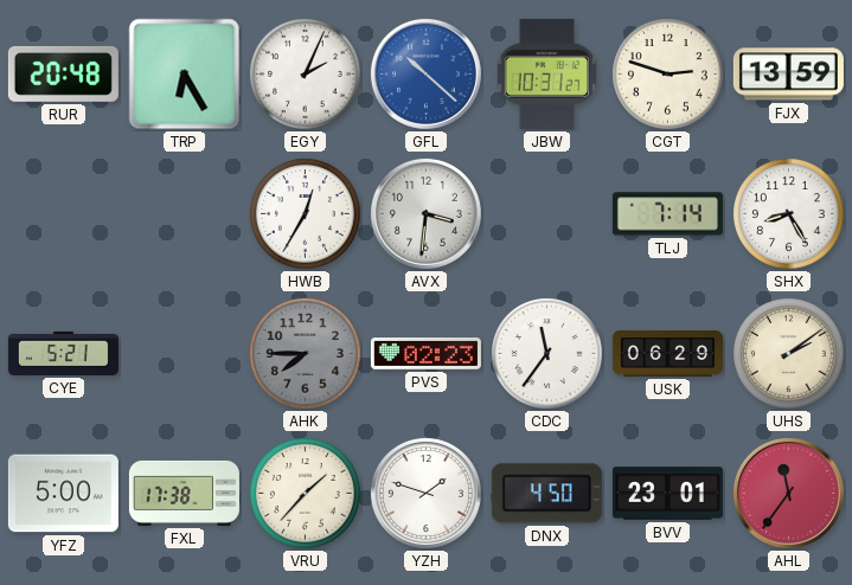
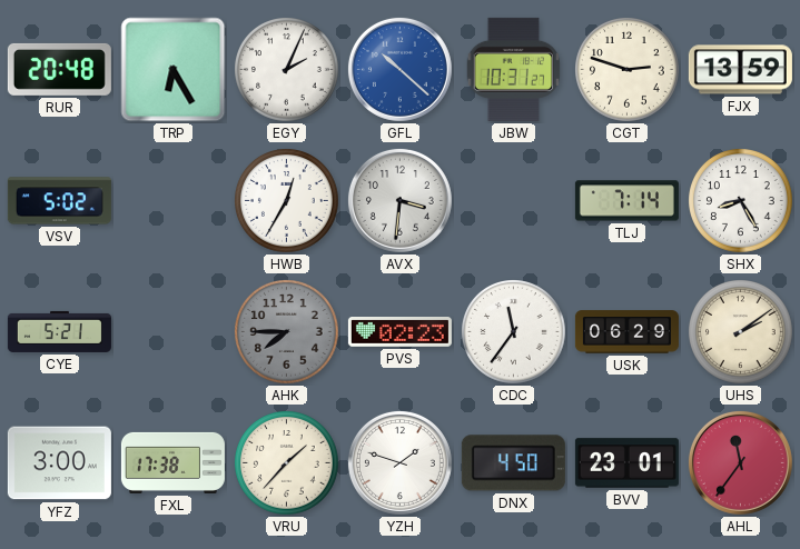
VSV: none -> 5:02 (59, 201)
YFZ: 5:00 -> 3:00 (59, 463)
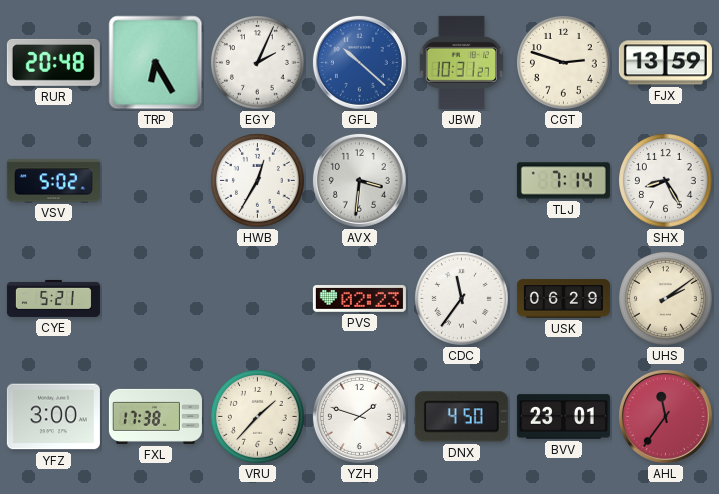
AHK: 7:45 -> none (287, 332)
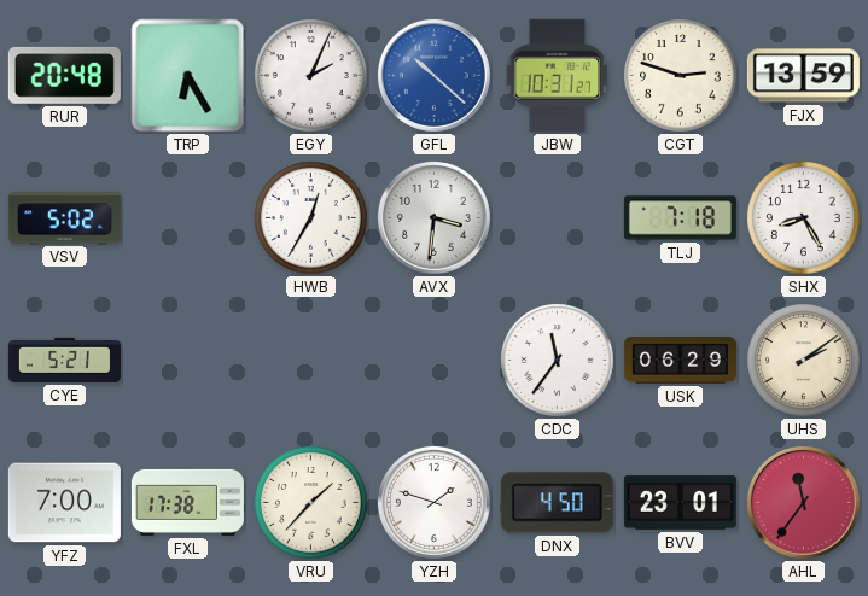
TLJ: 7:14 -> 7:18 (680, 218)
PVS: 02:23 -> none (359, 299)
YFZ: 3:00 -> 7:00 (64, 503)
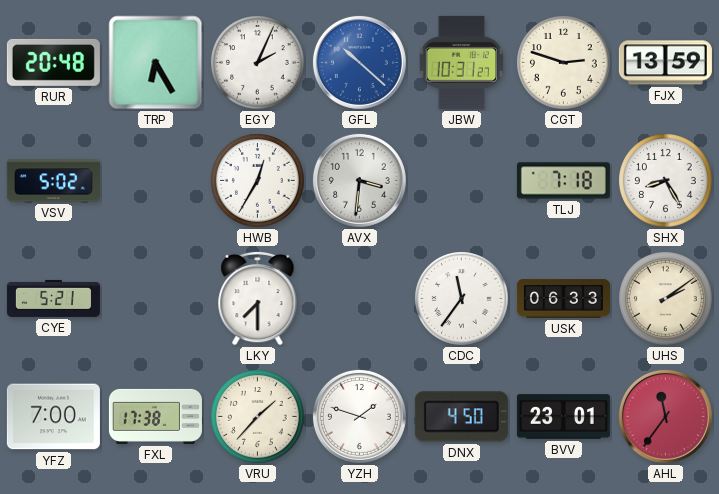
LKY: none -> 7:30 (258, 298)
USK: 06:29 -> 06:33 (563, 299)
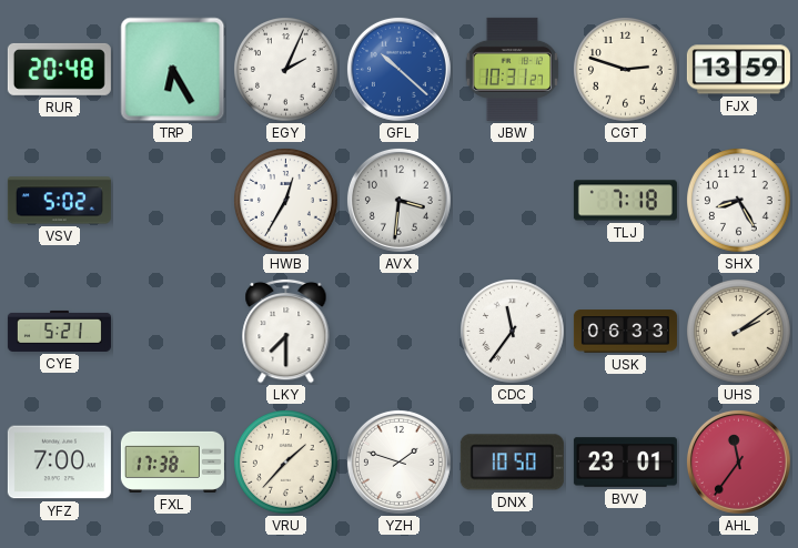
DNX: 4:50 -> 10:50 (512, 463)
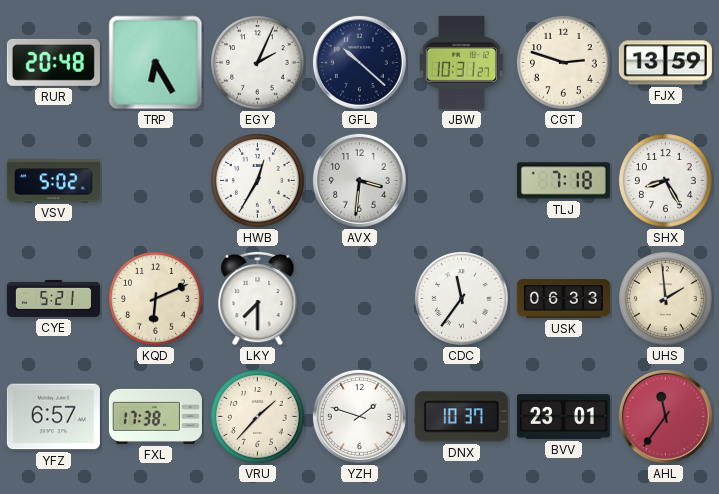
GFL dial: blue -> navy (359, 62)
KQD: none -> 6:11 (156, 299)
UHS: 2:09 -> 1:59 (666, 299)
YFZ: 7:00 -> 6:57 (53, 417)
DNX: 10:50 -> 10:37 (461, 417)
